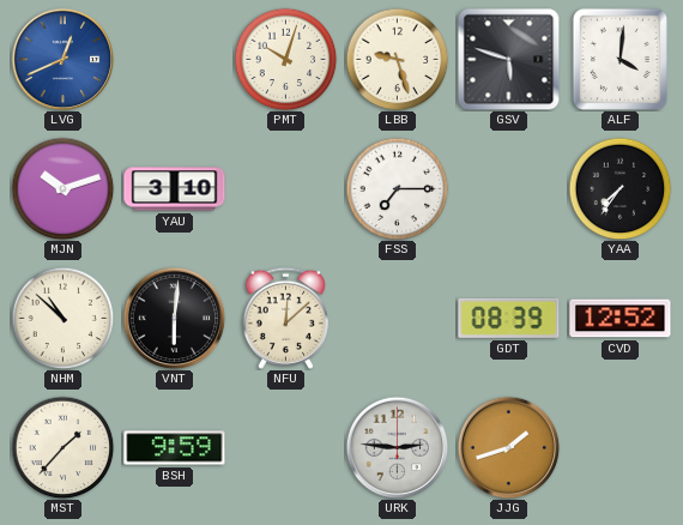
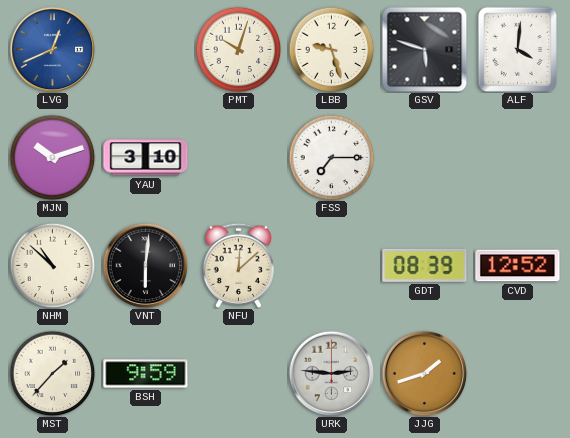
YAA: 7:36 -> none (619, 188)
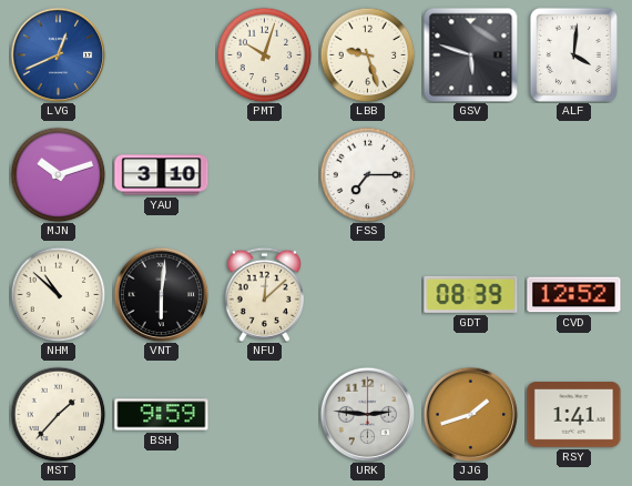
RSY: none -> 1:41 (574, 415)
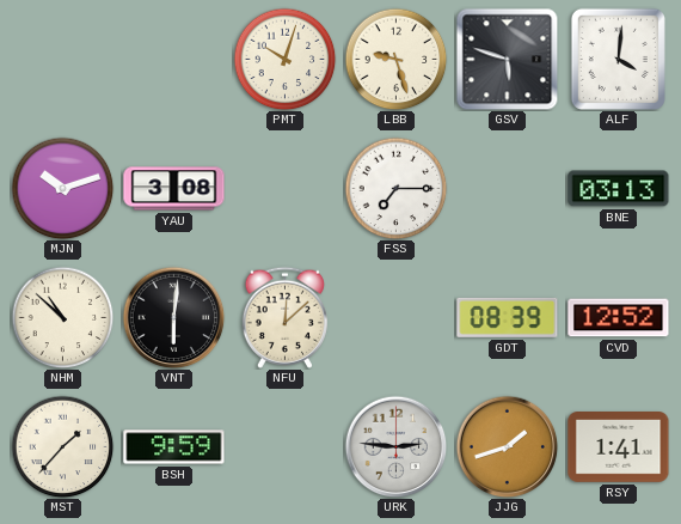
LVG: 12:41 -> none (58, 54)
YAU: 3:10 -> 3:08 (174, 189)
BNE: none -> 03:13 (619, 189)
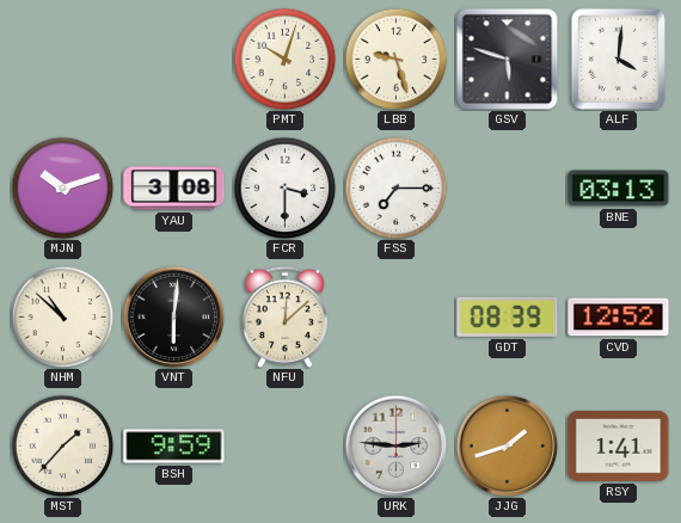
FCR: none -> 3:30 (284, 187)
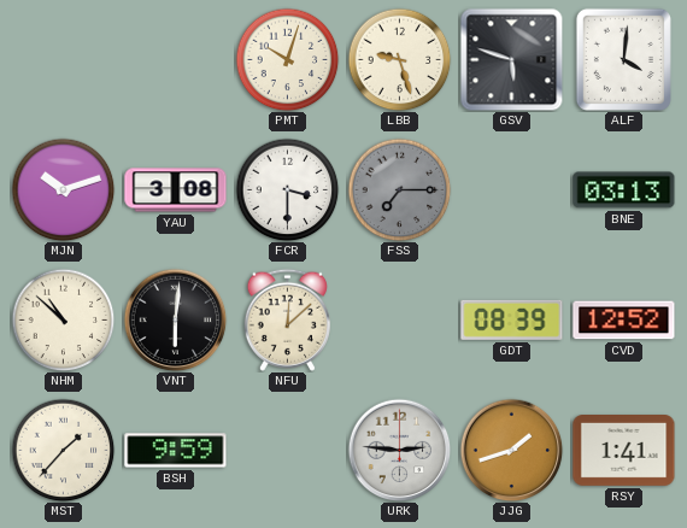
FSS dial: white -> grey (399, 189)
